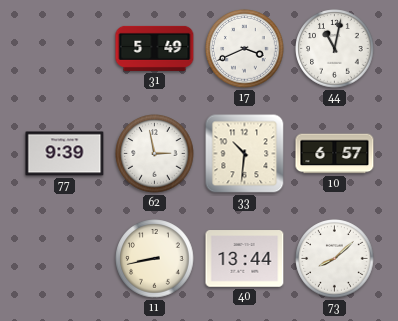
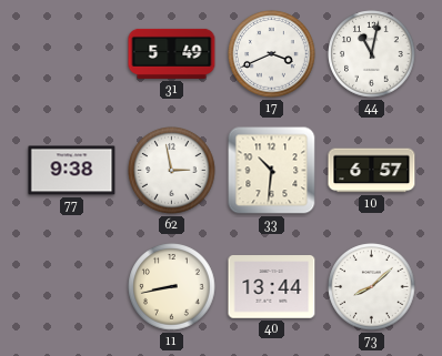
77: 9:39 -> 9:38 (72, 171)
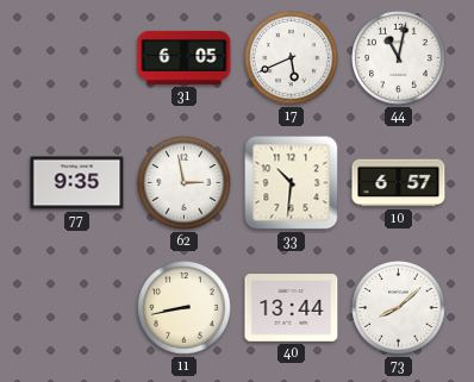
31: 5:49 -> 6:05 (185, 57)
17: 3:41 -> 5:41 (292, 58)
77: 9:38 -> 9:35 (77, 183)
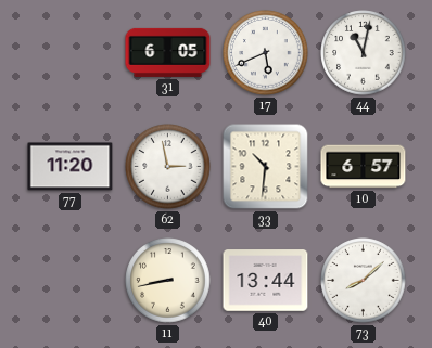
77: 9:35 -> 11:20 (71, 167)
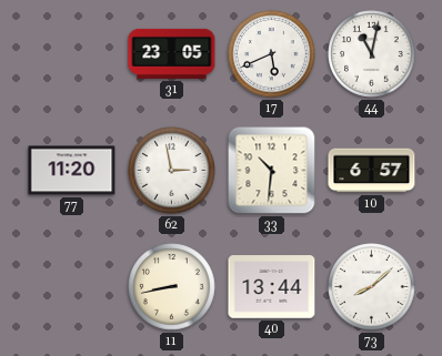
31: 6:05 -> 23:05 (172, 53)
